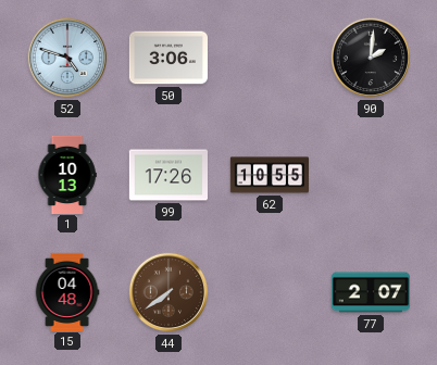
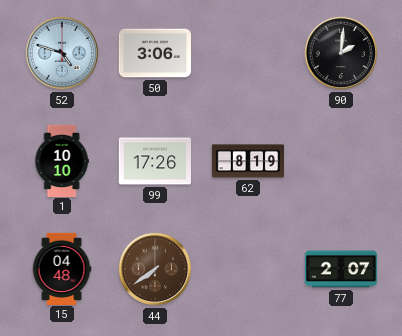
1: 10:13 -> 10:10 (62, 160)
62: 10:55 -> 8:19 (247, 161)
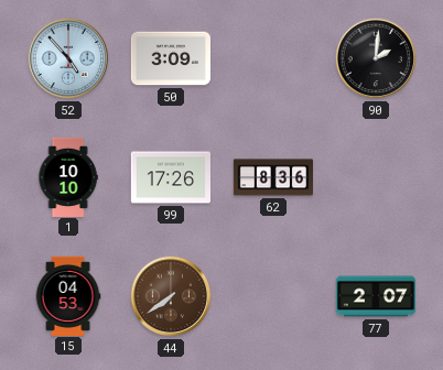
52: 4:48 -> 4:53 (68, 58)
50: 3:06 -> 3:09 (170, 58)
62: 8:19 -> 8:36 (272, 177)
15: 04:48 -> 04:53 (68, 295)
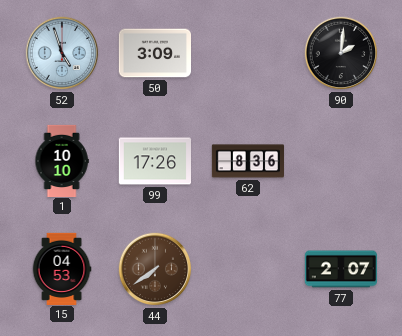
52: 4:53 -> 4:57 (62, 53)
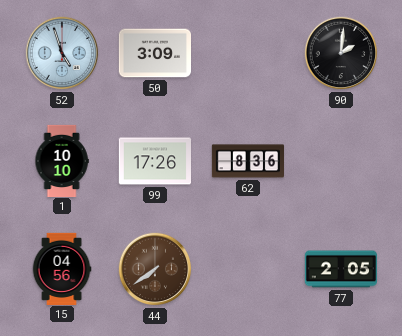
15: 04:53 -> 04:56 (62, 268)
77: 2:07 -> 2:05 (340, 269)
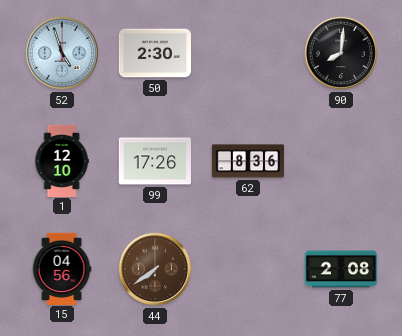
50: 3:09 -> 2:30 (154, 53)
90: 2:01 -> 8:01 (341, 53)
1: 10:10 -> 12:10 (62, 160)
77: 2:05 -> 2:08 (340, 269)
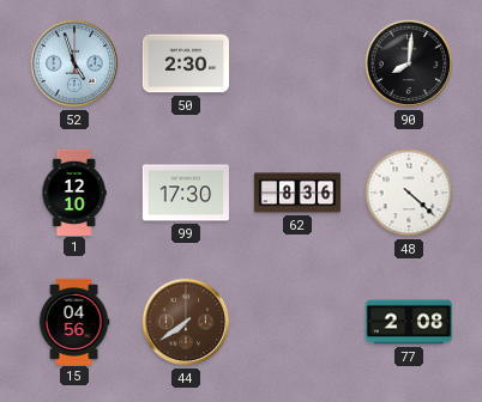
99: 17:26 -> 17:30 (185, 193)
48: none -> 4:22 (409, 193)
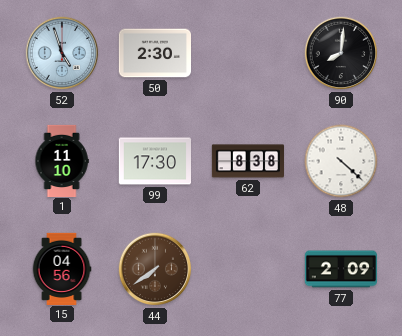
1: 12:10 -> 11:10 (62, 160)
62: 8:36 -> 8:38 (247, 161)
77: 2:08 -> 2:09 (340, 269)
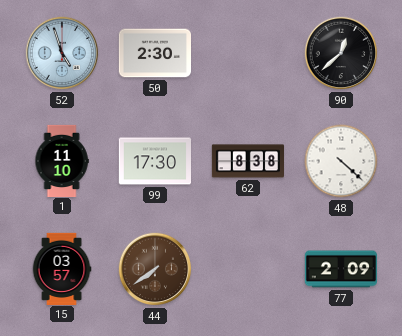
90: 8:01 -> 12:38 (341, 53)
15: 04:56 -> 03:57 (62, 268)
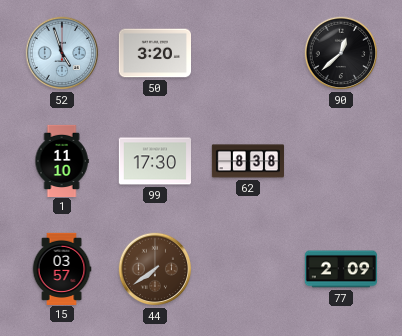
50: 2:30 -> 3:20 (154, 53)
48: 4:22 -> none (341, 161)
